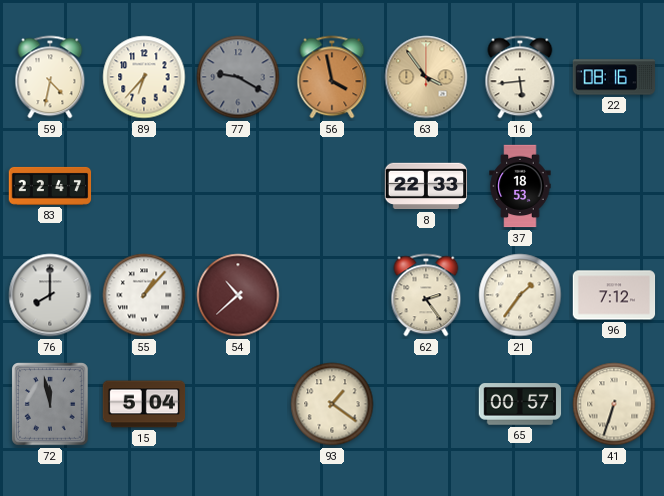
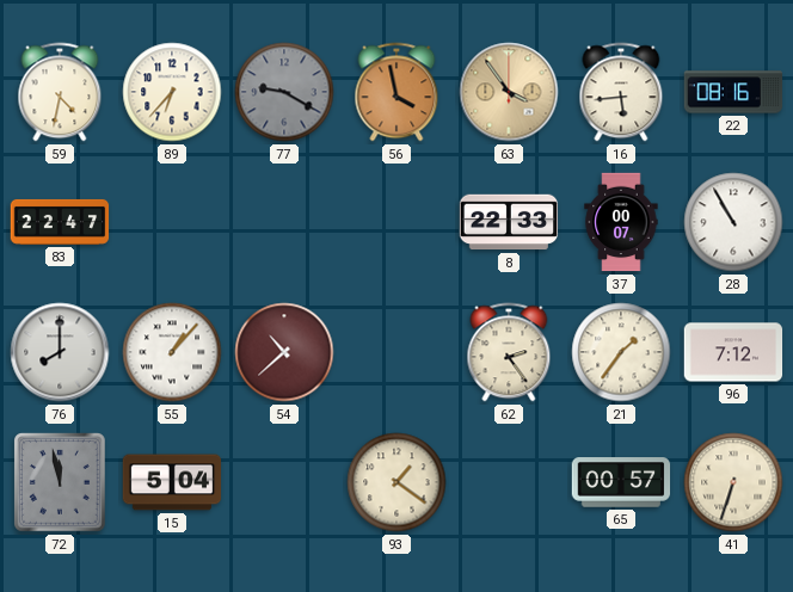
37: 18:53 -> 00:07 (621, 222)
28: none -> 10:55 (733, 222)
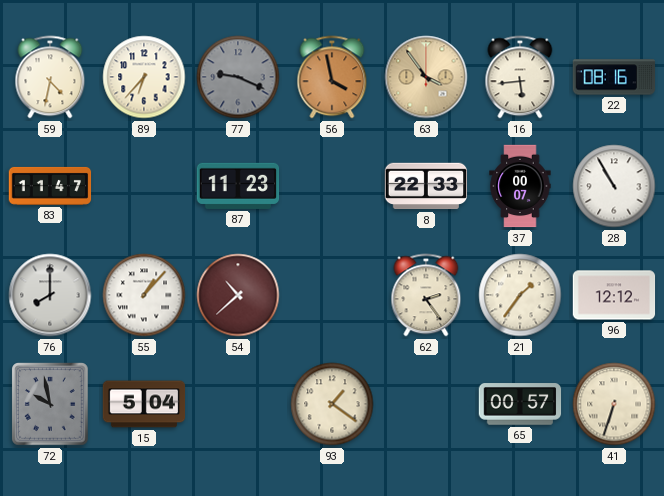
77: 9:20 -> 9:19 (238, 77)
83: 22:47 -> 11:47 (50, 186)
87: none -> 11:23 (238, 186)
96: 7:12 -> 12:12 (614, 295)
72: 11:58 -> 9:58 (51, 404)
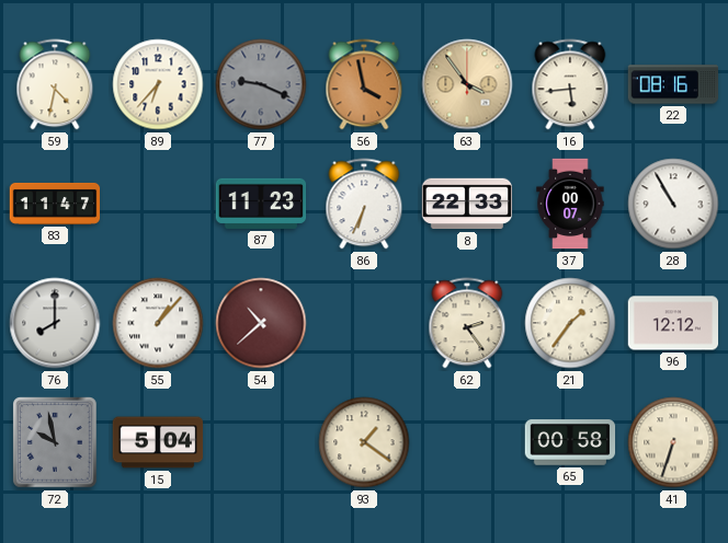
86: none -> 6:34 (364, 204)
65: 00:57 -> 00:58 (570, 442)
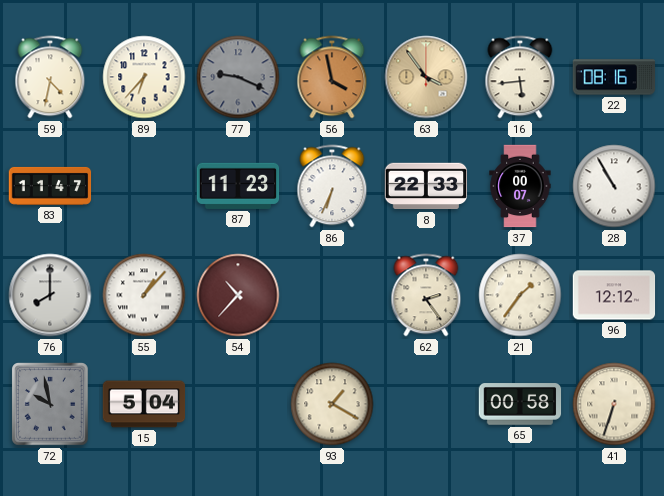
54: 10:38 -> 10:37 (238, 295)
93: 1:21 -> 1:20 (332, 404)
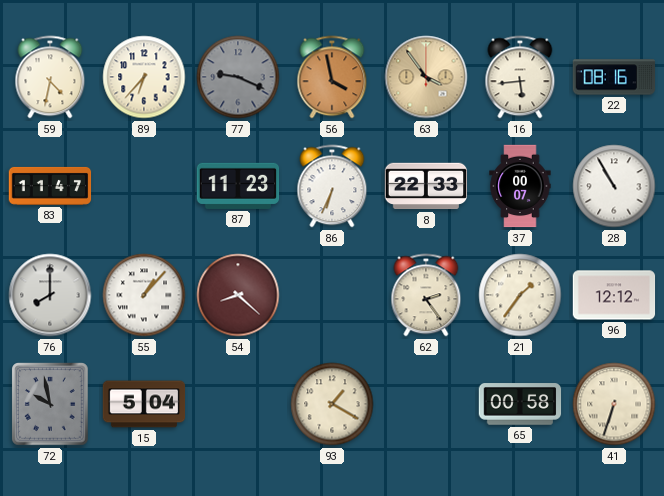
54: 10:37 -> 8:22 (238, 295)
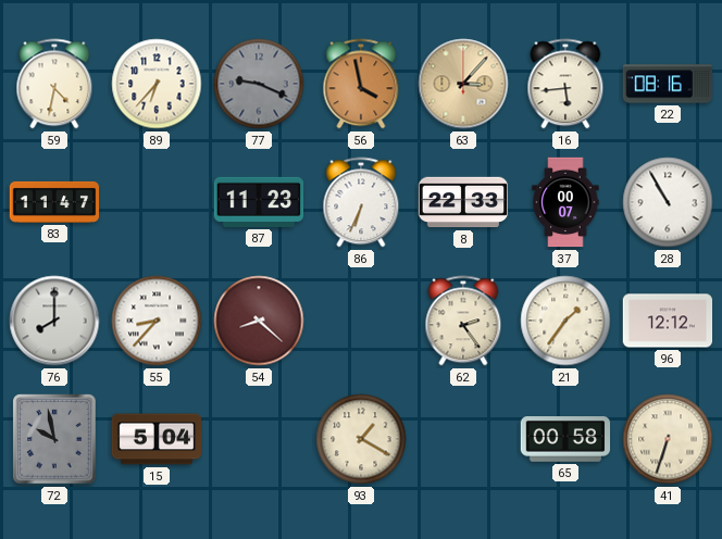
63: 3:54 -> 3:07 (463, 84)
55: 1:07 -> 8:37 (157, 321)
